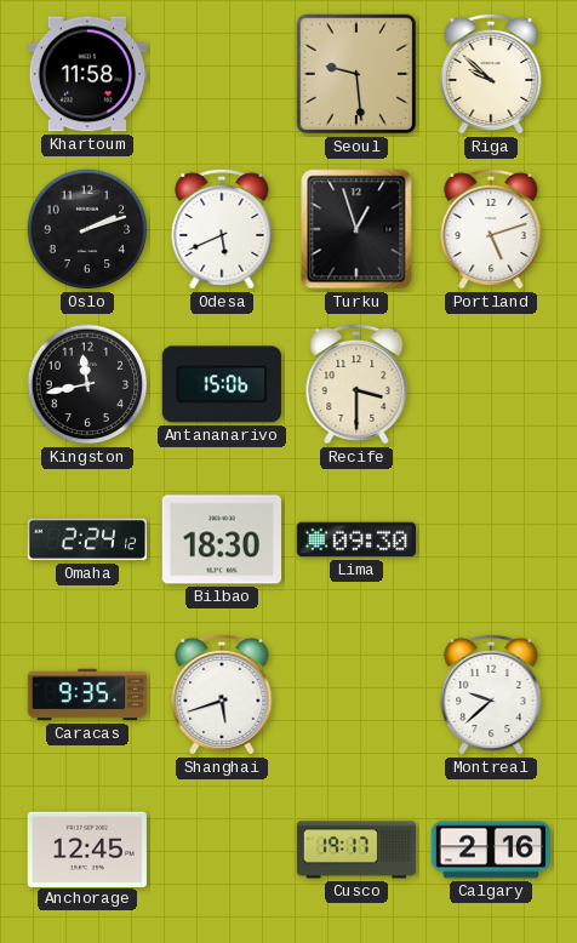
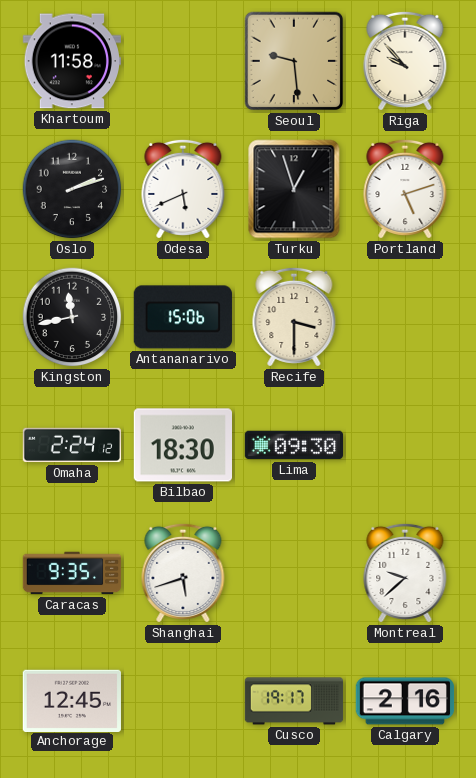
Riga: 9:52 -> 9:53 (405, 61)
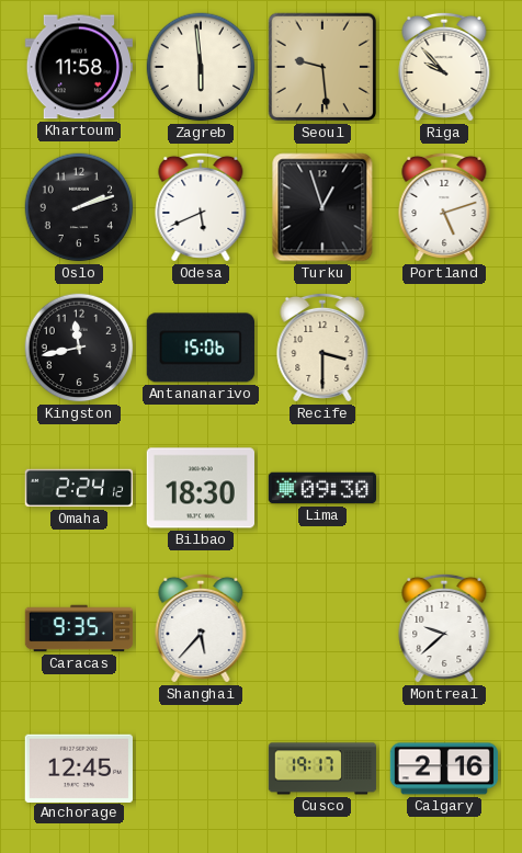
Zagreb: none -> 5:59 (201, 67)
Shanghai: 5:42 -> 5:37 (201, 628)
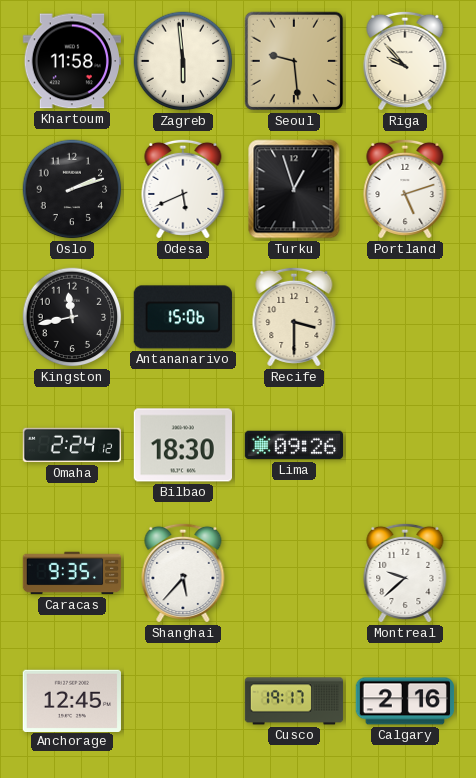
Lima: 09:30 -> 09:26 (294, 445)
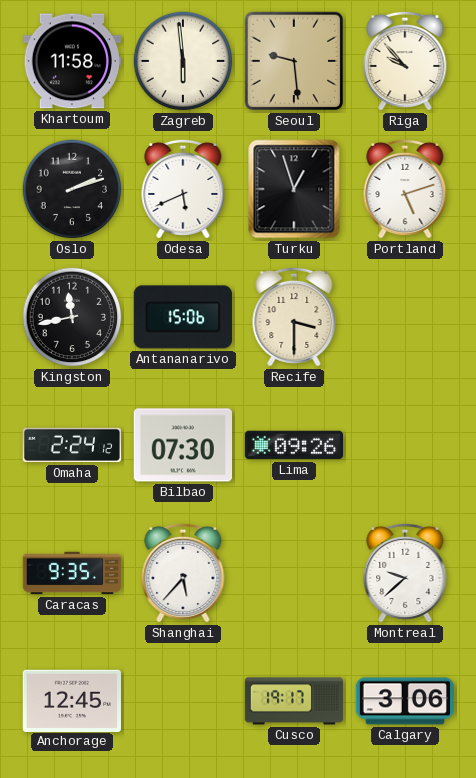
Bilbao: 18:30 -> 07:30 (182, 445)
Calgary: 2:16 -> 3:06 (405, 701)
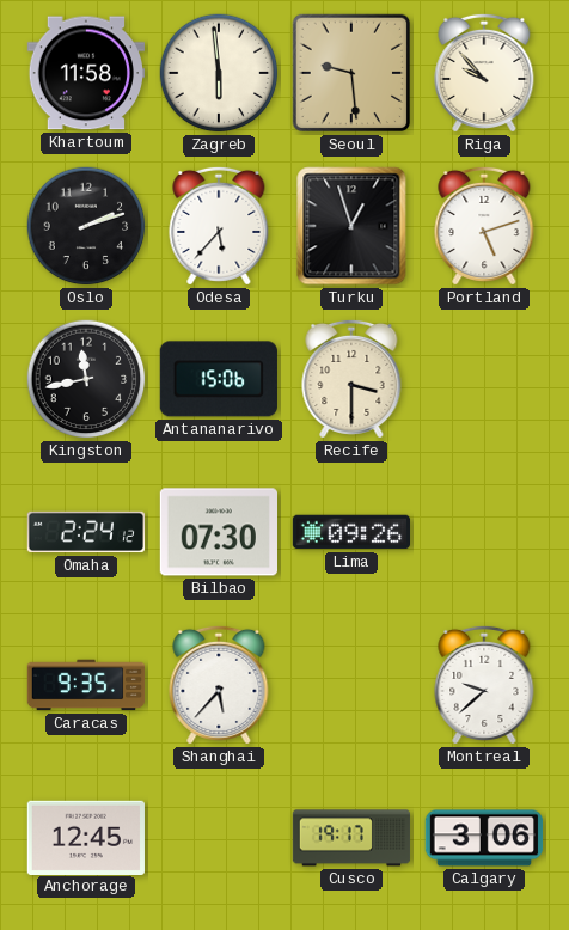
Odesa: 5:41 -> 5:37 (219, 226)
